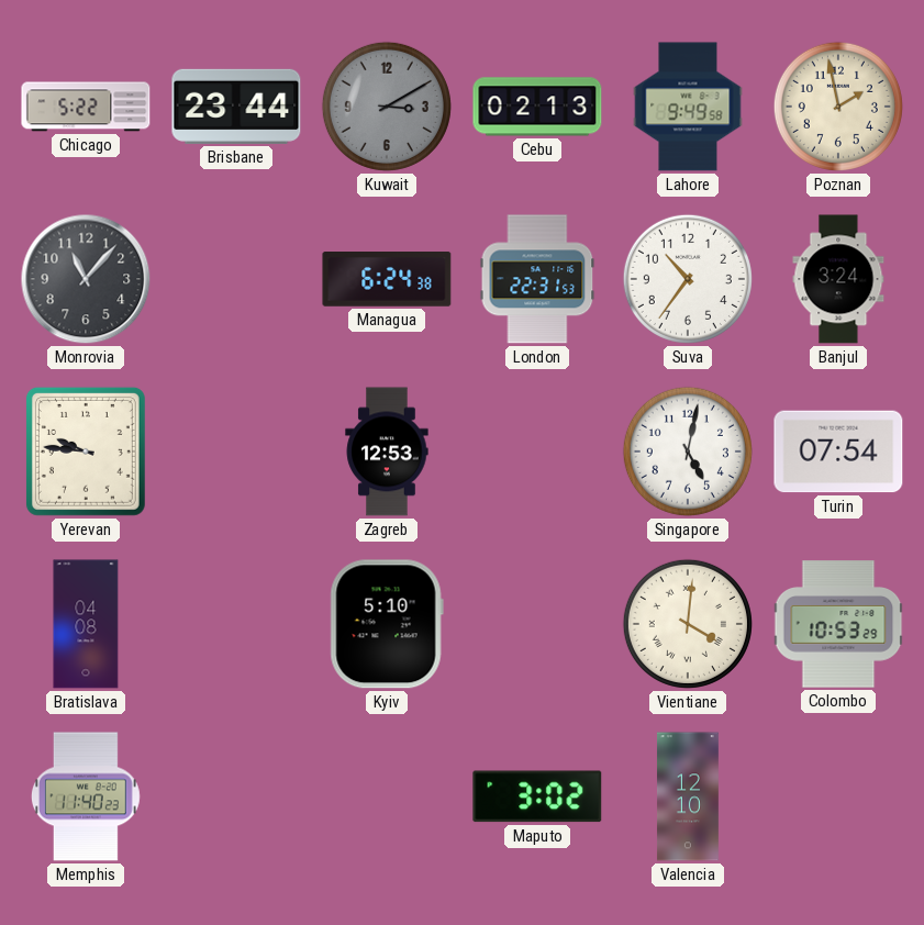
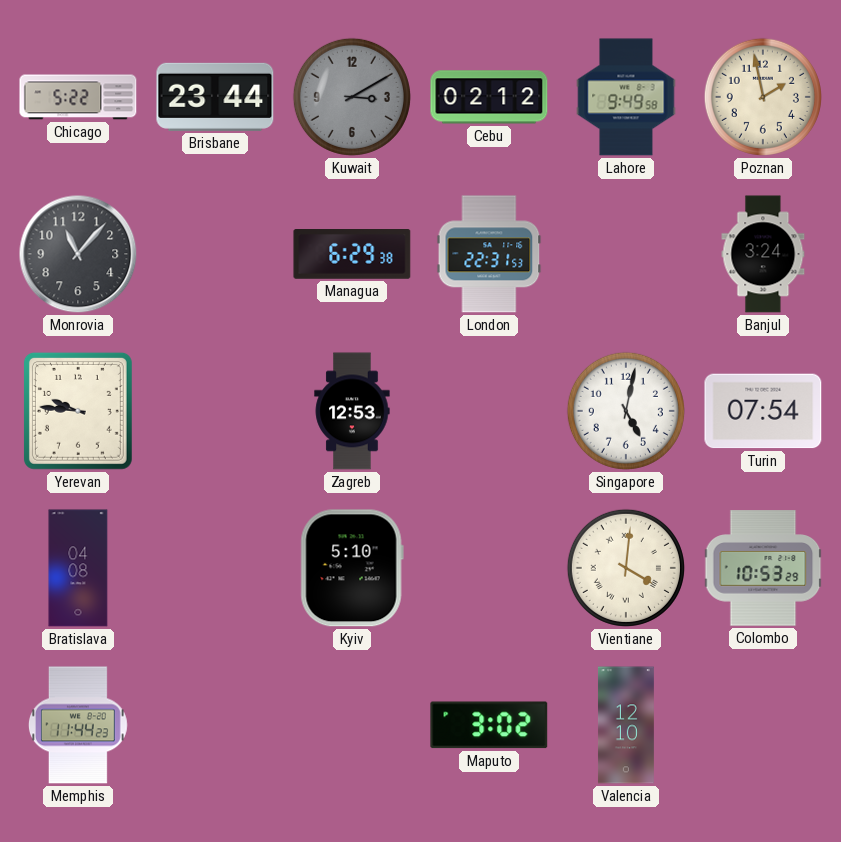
Cebu: 02:13 -> 02:12 (489, 97)
Managua: 6:24 -> 6:29 (352, 255)
Suva: 10:36 -> none (688, 279)
Memphis: 11:40 -> 11:44 (78, 725)
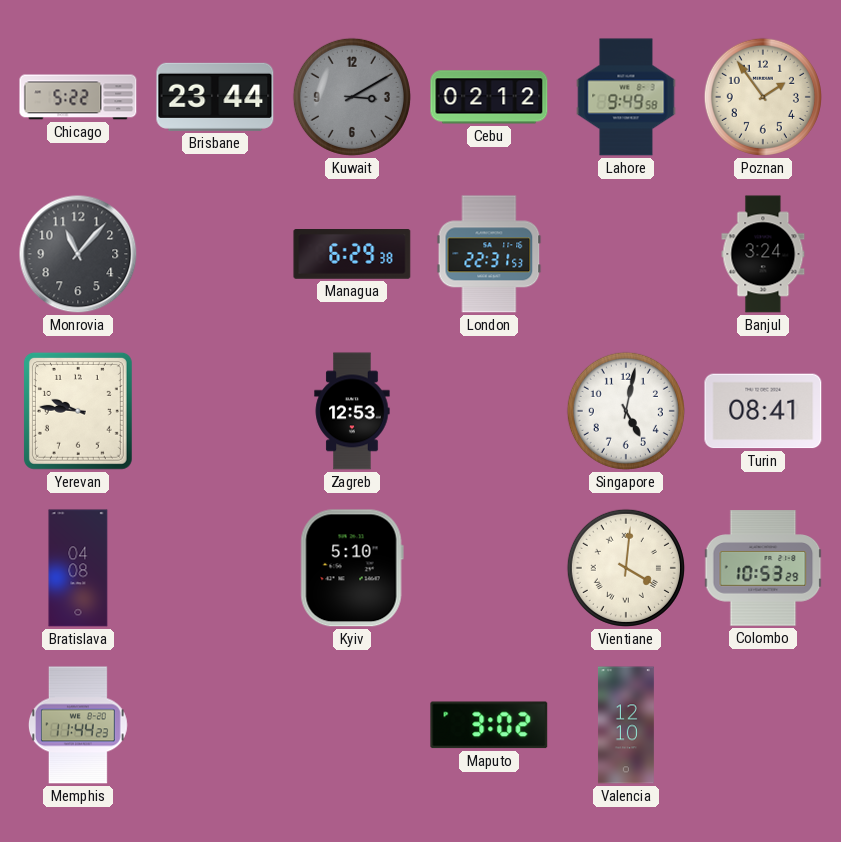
Poznan: 1:58 -> 1:54 (763, 97)
Turin: 07:54 -> 08:41 (763, 411)
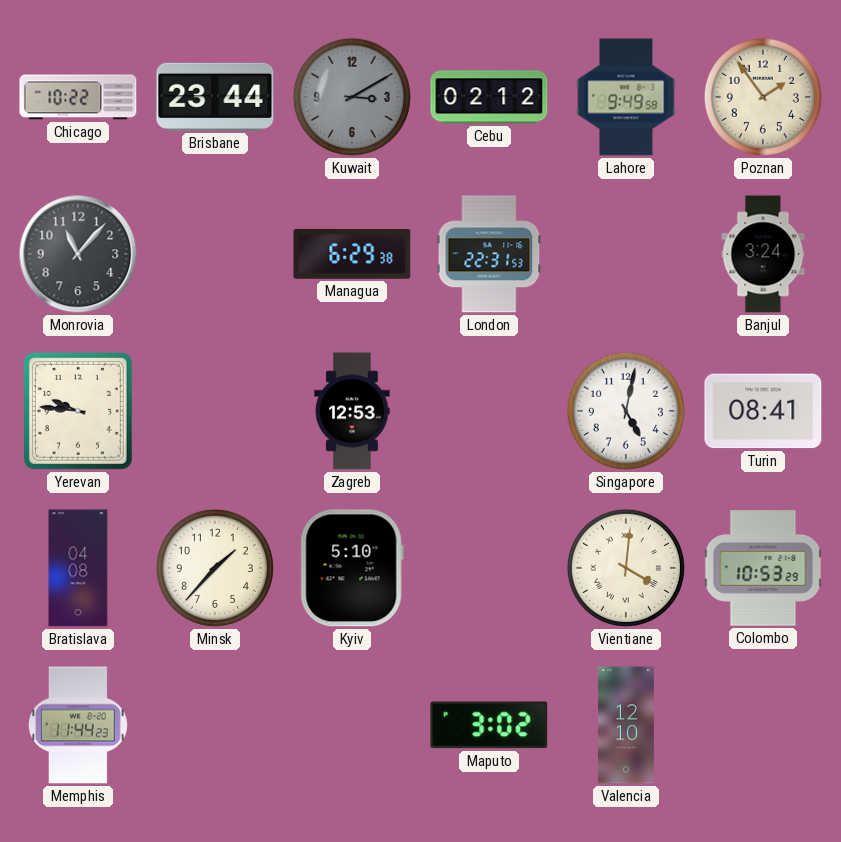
Chicago: 5:22 -> 10:22 (78, 97)
Minsk: none -> 1:37 (215, 568)
